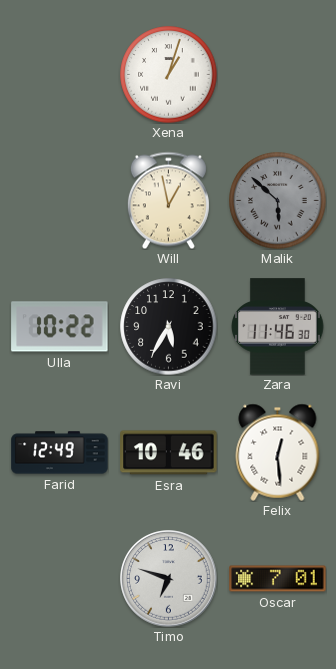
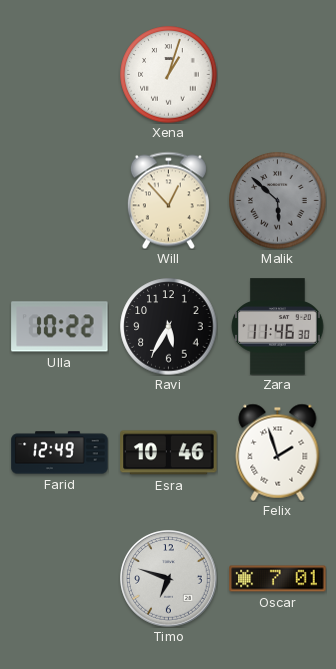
Will: 12:58 -> 12:53 (168, 200)
Felix: 12:29 -> 1:57 (278, 452)
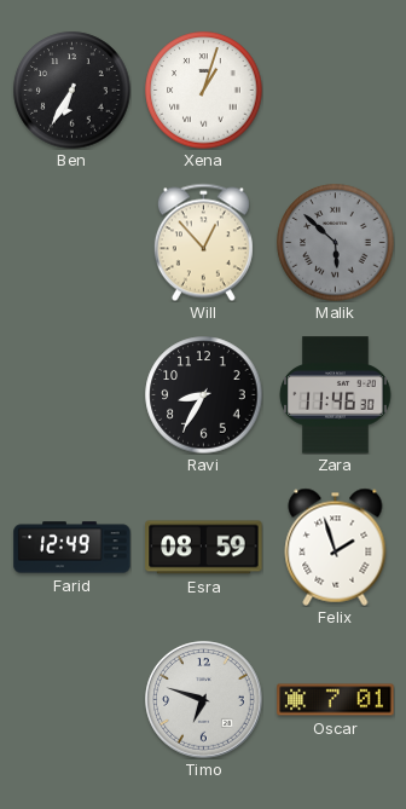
Ben: none -> 6:35 (72, 91)
Ulla: 10:22 -> none (60, 327)
Ravi: 5:35 -> 8:35 (204, 395)
Esra: 10:46 -> 08:59 (204, 548)
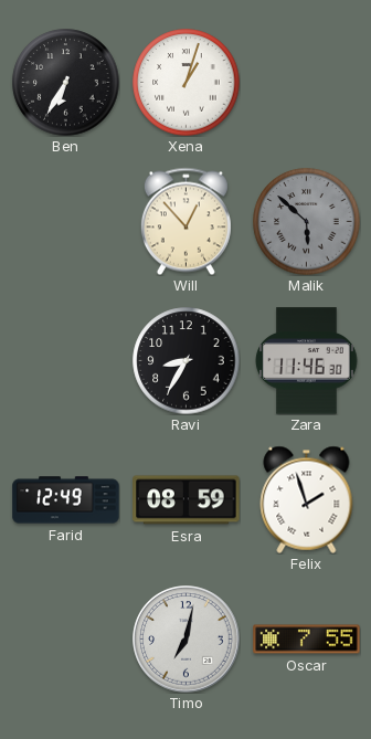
Timo: 6:48 -> 7:02 (187, 640)
Oscar: 7:01 -> 7:55 (307, 640)
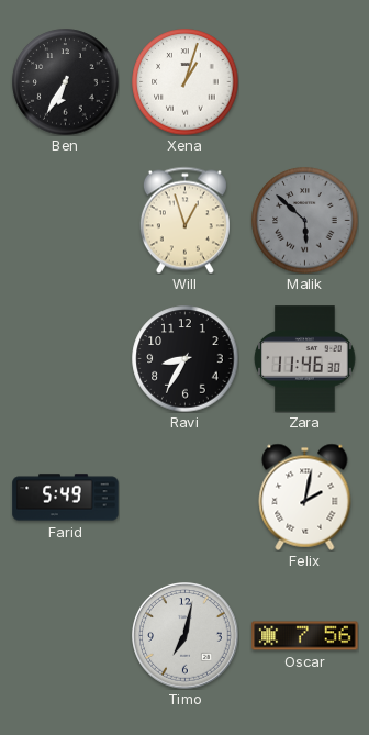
Will: 12:53 -> 12:57 (185, 220)
Farid: 12:49 -> 5:49 (66, 498)
Esra: 08:59 -> none (187, 500)
Felix: 1:57 -> 2:02 (305, 497)
Oscar: 7:55 -> 7:56 (305, 636)
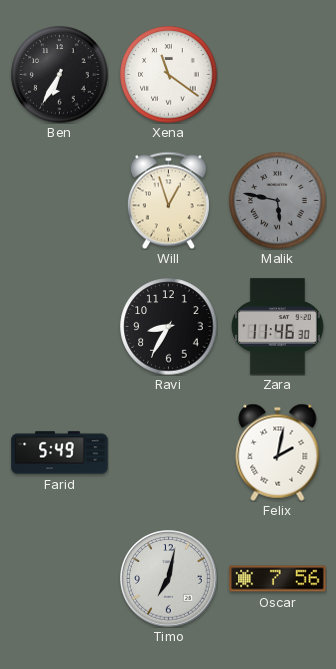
Xena: 1:03 -> 11:21 (169, 75)
Malik: 5:52 -> 5:47 (278, 201)
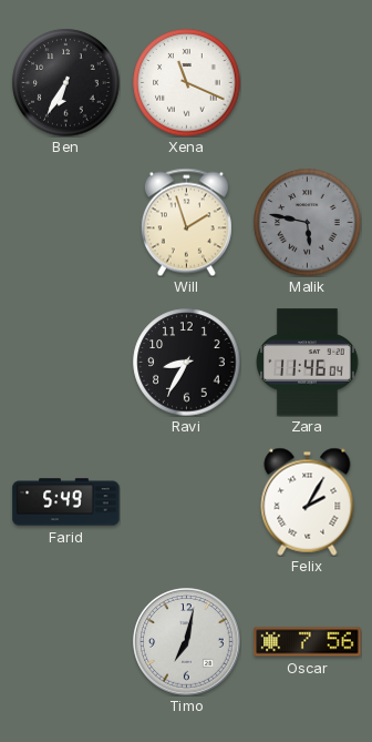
Xena: 11:21 -> 11:19 (187, 83)
Will: 12:57 -> 1:57 (186, 222)
Zara: 11:46:30 -> 11:46:04 (308, 363)
Felix: 2:02 -> 2:05 (308, 501)
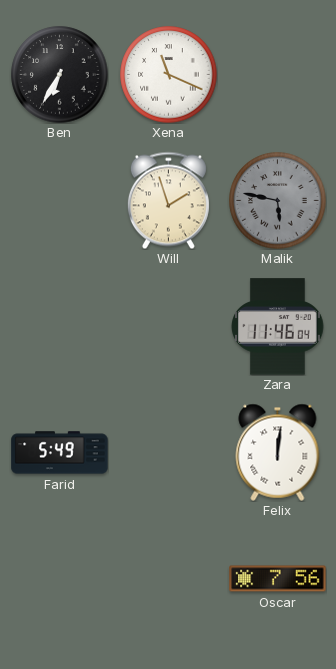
Ravi: 8:35 -> none (187, 363)
Felix: 2:05 -> 12:01 (278, 452)
Timo: 7:02 -> none (187, 642)
